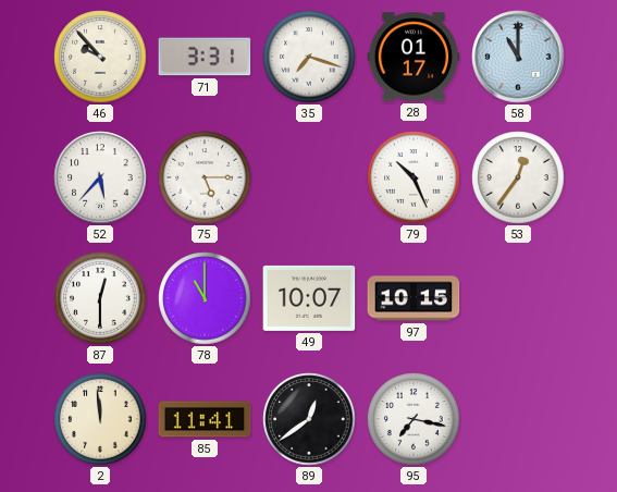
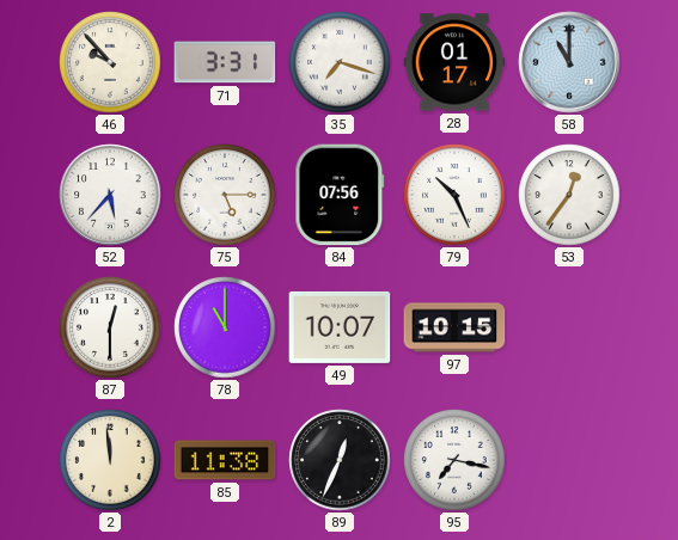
84: none -> 07:56 (340, 195)
85: 11:41 -> 11:38 (225, 460)
89: 12:39 -> 12:34 (340, 460)
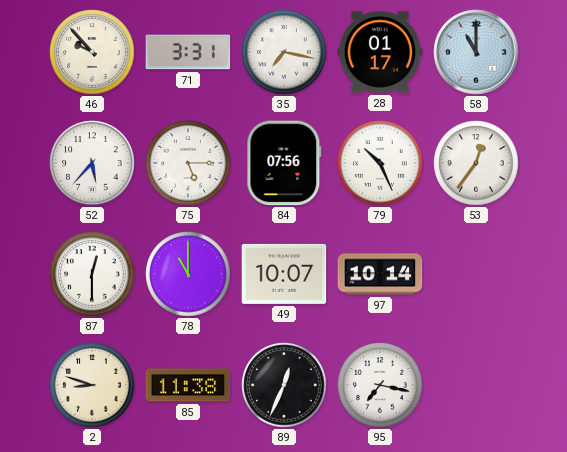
35: 7:18 -> 7:17 (284, 52)
97: 10:15 -> 10:14 (380, 274)
2: 11:59 -> 8:48 (92, 385)
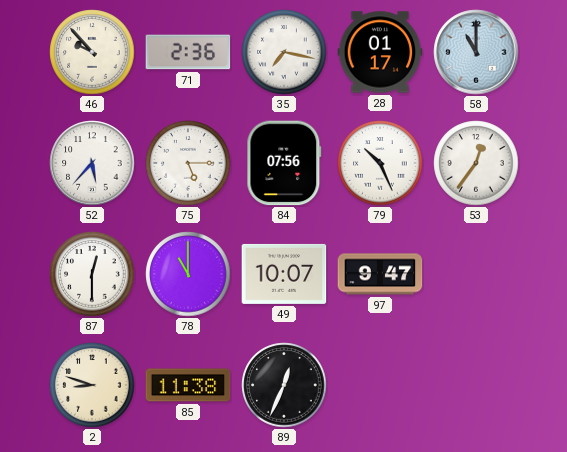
71: 3:31 -> 2:36 (188, 52)
97: 10:14 -> 9:47 (380, 274)
95: 7:17 -> none (380, 385)
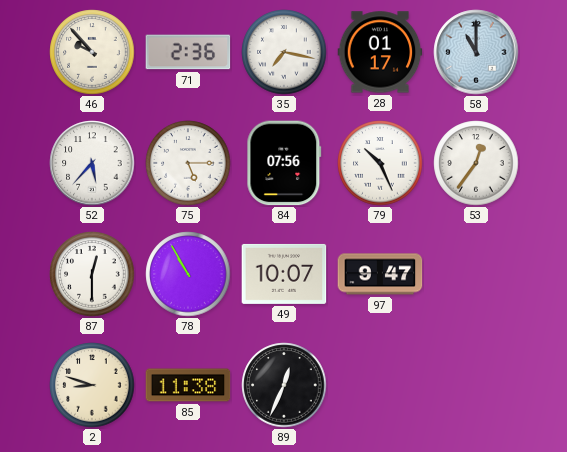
78: 11:00 -> 10:55 (188, 274)
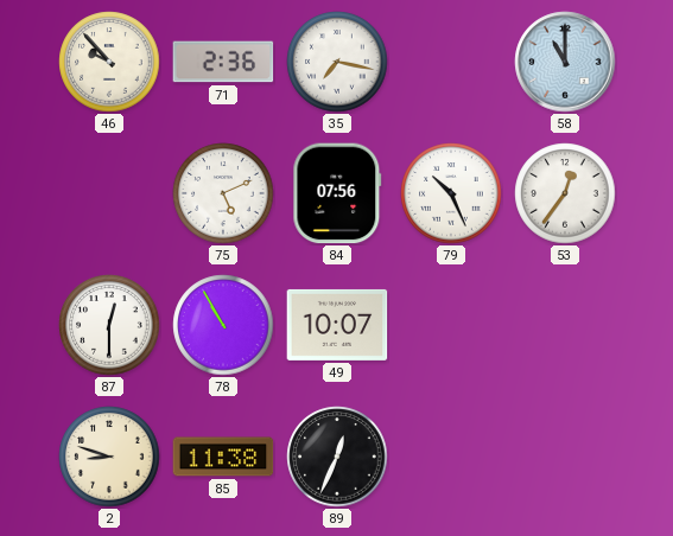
28: 01:17 -> none (380, 52)
52: 5:37 -> none (92, 163)
75: 5:15 -> 5:11 (223, 193)
97: 9:47 -> none (380, 274)
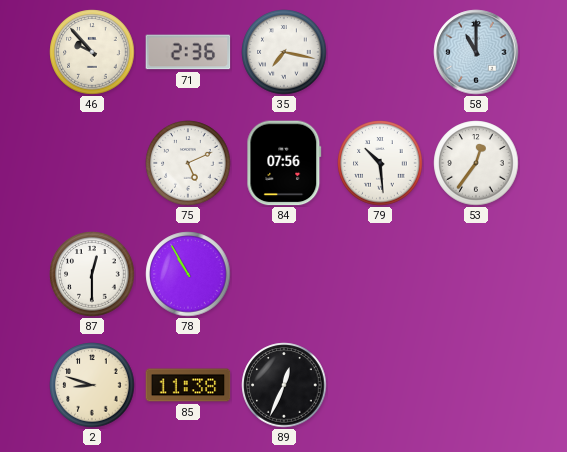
79: 10:26 -> 10:29 (380, 163)
49: 10:07 -> none (337, 325)
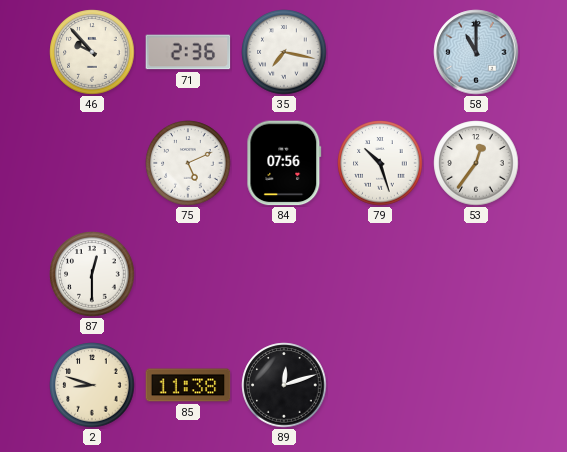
79: 10:29 -> 10:27 (380, 163)
78: 10:55 -> none (188, 274)
89: 12:34 -> 12:12 (284, 385)
